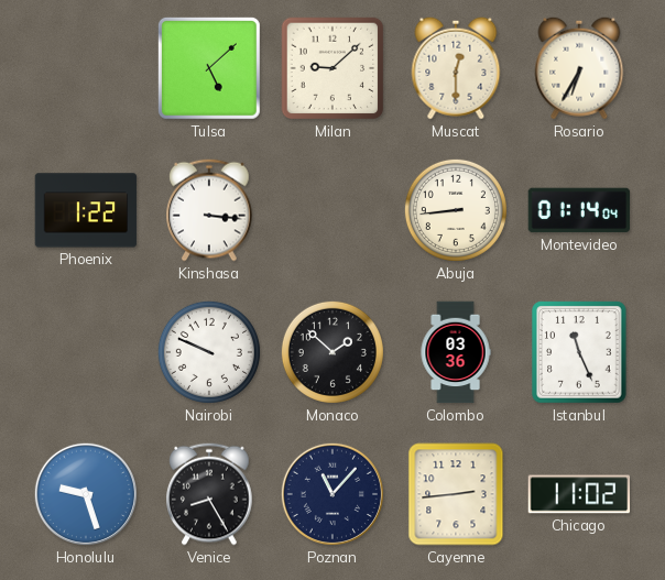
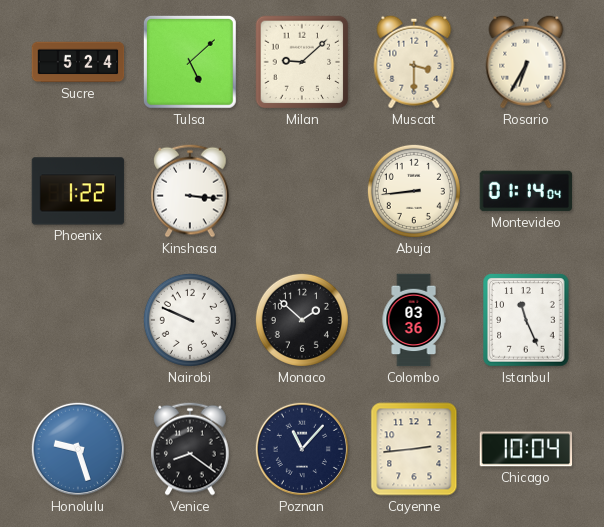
Sucre: none -> 5:24 (78, 62)
Muscat: 12:30 -> 3:30 (414, 62)
Venice: 8:25 -> 8:21 (190, 449)
Chicago: 11:02 -> 10:04 (526, 449)
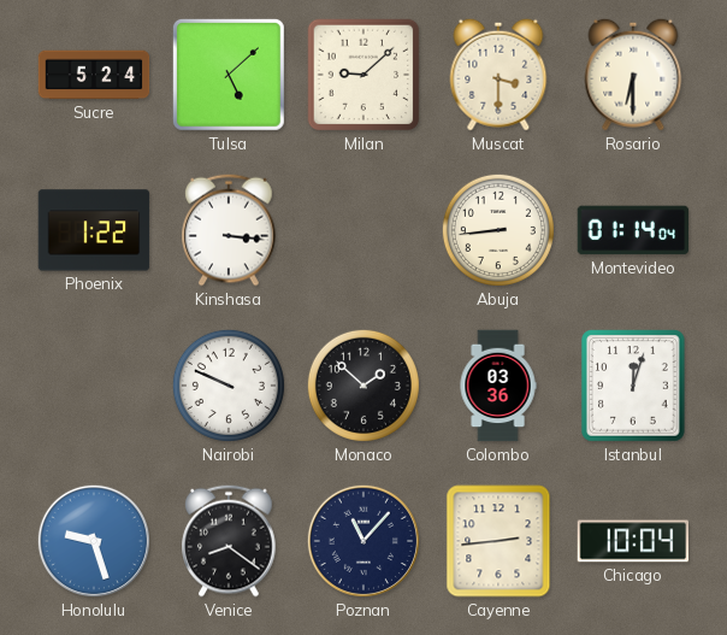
Rosario: 6:35 -> 6:30 (633, 75)
Istanbul: 11:26 -> 12:03 (633, 386)
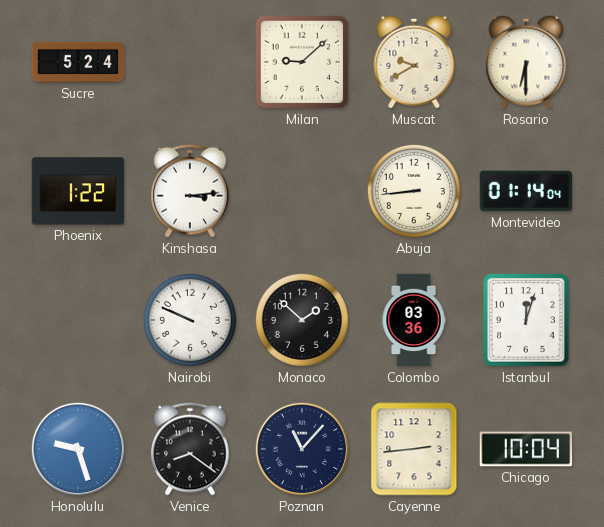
Tulsa: 5:08 -> none (229, 75)
Muscat: 3:30 -> 9:40 (414, 62)
Kinshasa: 3:16 -> 3:14 (190, 191)
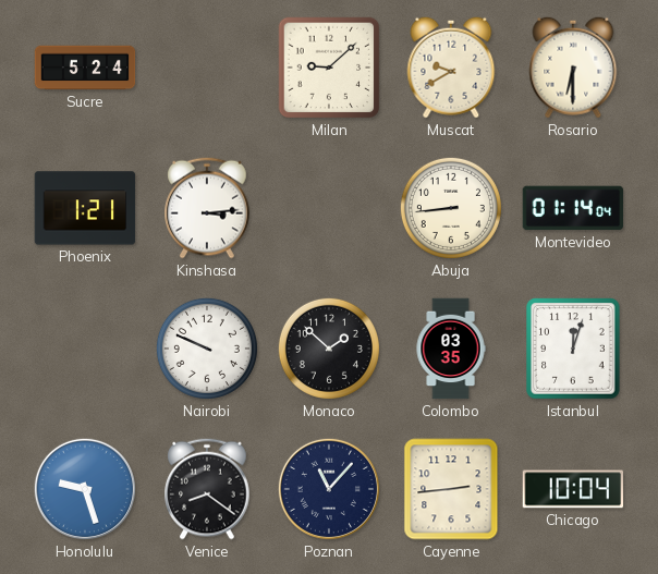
Phoenix: 1:22 -> 1:21 (85, 208)
Colombo: 03:36 -> 03:35 (451, 349)
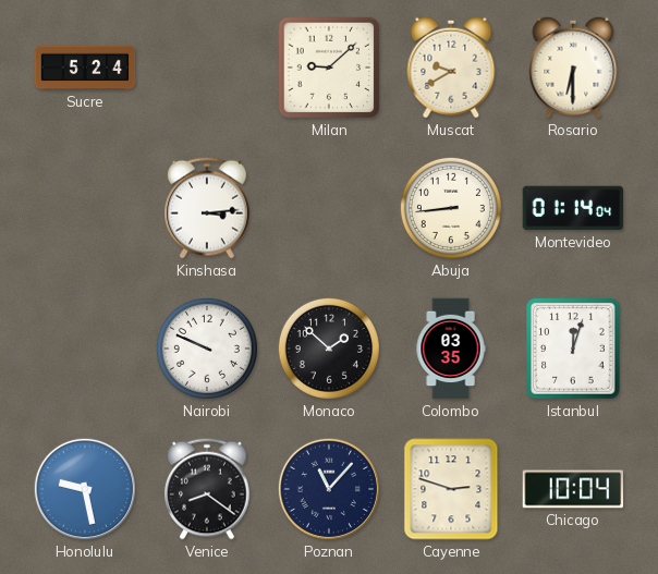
Phoenix: 1:21 -> none (85, 208)
Honolulu: 9:27 -> 9:28 (85, 489)
Cayenne: 2:44 -> 2:48 (451, 489)
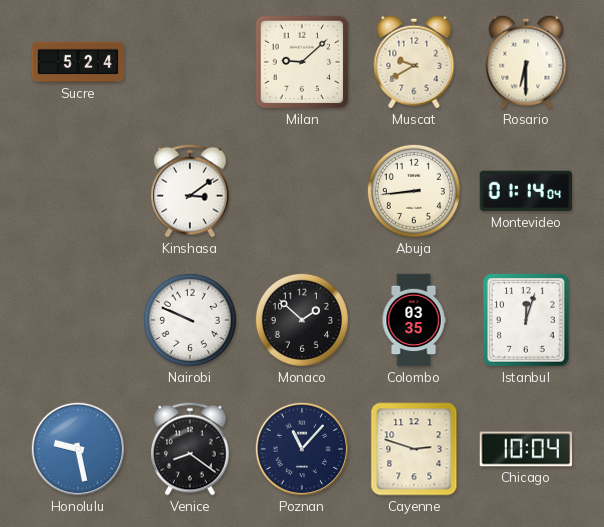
Kinshasa: 3:14 -> 3:09 (190, 191)
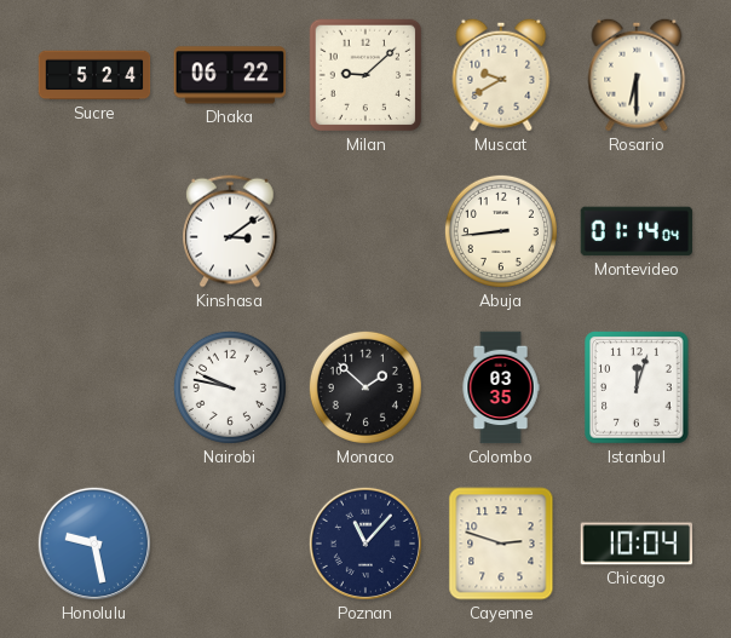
Dhaka: none -> 06:22 (230, 75)
Nairobi: 9:49 -> 9:47 (230, 387)
Venice: 8:21 -> none (190, 449)
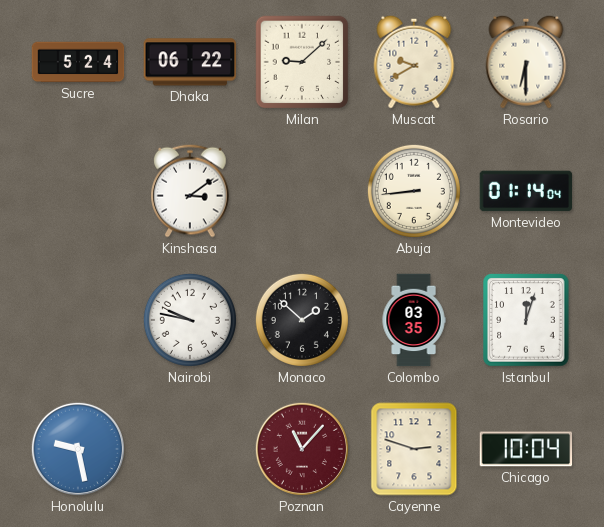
Poznan dial: navy -> burgundy (302, 449)
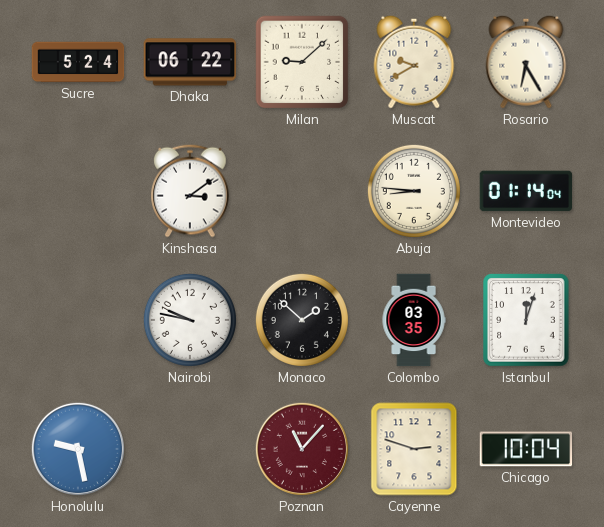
Rosario: 6:30 -> 6:25 (526, 62)
Abuja: 8:44 -> 8:46 (414, 191)
